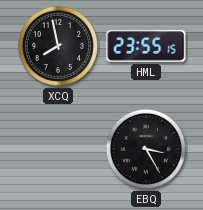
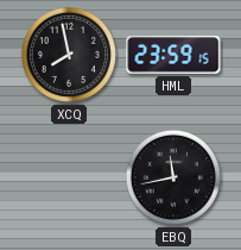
HML: 23:55 -> 23:59 (173, 55)
EBQ: 3:25 -> 11:43 (173, 177)
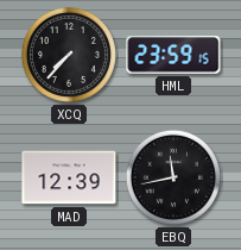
XCQ: 7:58 -> 7:37 (69, 55)
MAD: none -> 12:39 (69, 177)
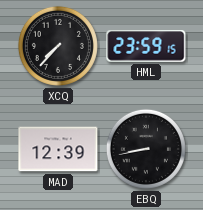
EBQ: 11:43 -> 8:43 (146, 149)
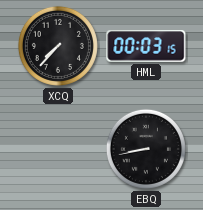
HML: 23:59 -> 00:03 (146, 46)
MAD: 12:39 -> none (58, 149)
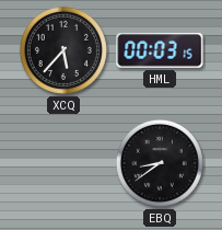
XCQ: 7:37 -> 5:37 (63, 50)
EBQ: 8:43 -> 8:39 (160, 163)
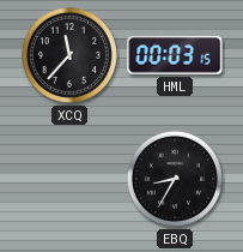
XCQ: 5:37 -> 11:37 (69, 55)
EBQ: 8:39 -> 8:35 (175, 179)
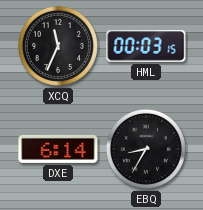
XCQ: 11:37 -> 11:34 (58, 46)
DXE: none -> 6:14 (58, 149)
